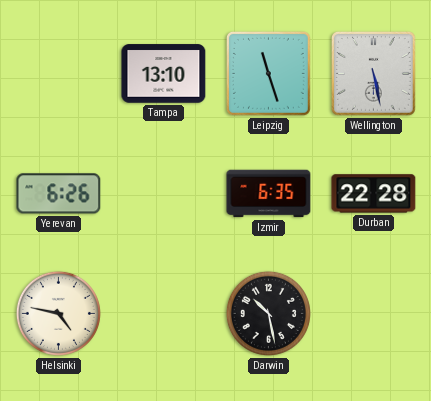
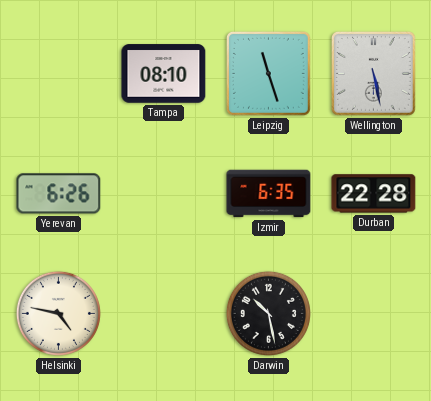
Tampa: 13:10 -> 08:10 (164, 74)
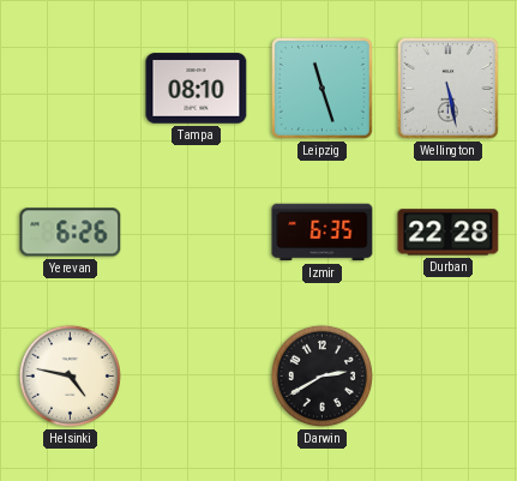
Darwin: 10:28 -> 2:40 (321, 375)
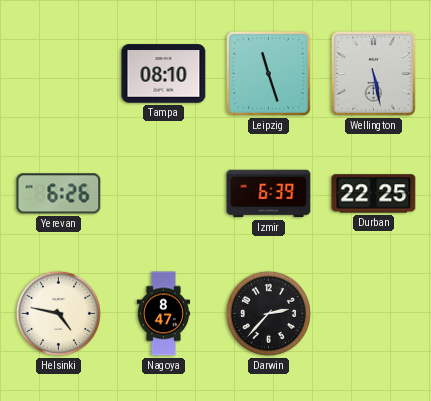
Izmir: 6:35 -> 6:39 (269, 194)
Durban: 22:28 -> 22:25 (374, 194)
Nagoya: none -> 8:47 (164, 314)
Darwin: 2:40 -> 2:37 (268, 313)
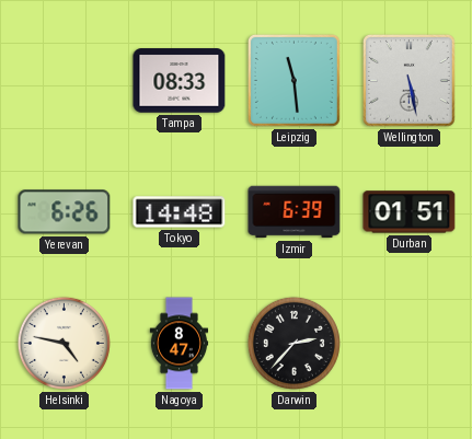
Tampa: 08:10 -> 08:33 (180, 81)
Leipzig: 11:27 -> 11:29 (293, 80)
Tokyo: none -> 14:48 (180, 212)
Durban: 22:25 -> 01:51 (410, 212)
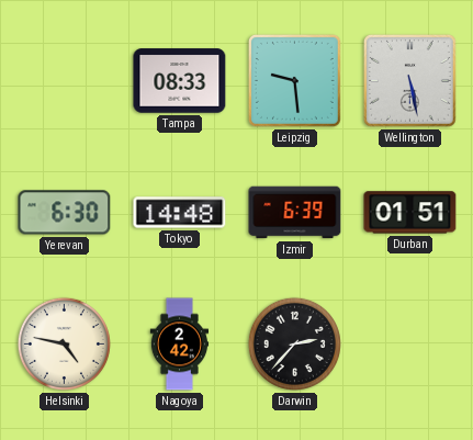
Leipzig: 11:29 -> 9:29 (294, 80)
Yerevan: 6:26 -> 6:30 (65, 213)
Nagoya: 8:47 -> 2:42 (180, 345)
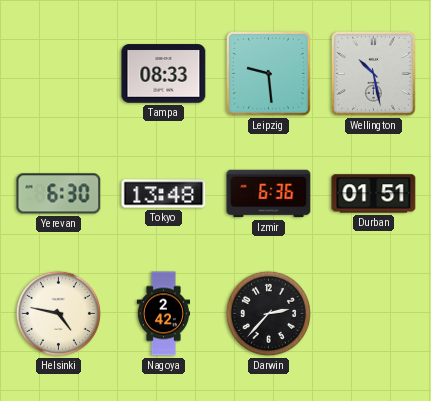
Wellington: 5:28 -> 10:28 (373, 73)
Tokyo: 14:48 -> 13:48 (164, 194)
Izmir: 6:39 -> 6:36 (269, 194)
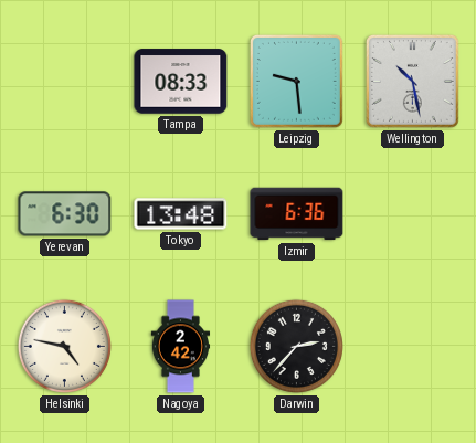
Durban: 01:51 -> none (374, 194)
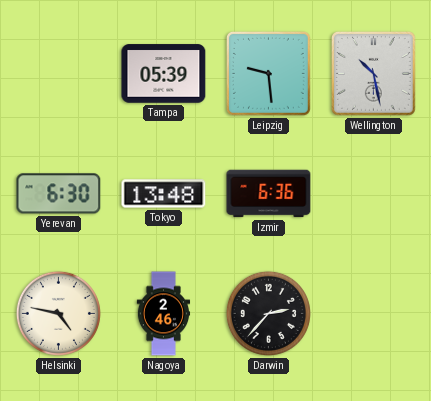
Tampa: 08:33 -> 05:39 (164, 74)
Nagoya: 2:42 -> 2:46 (164, 314)
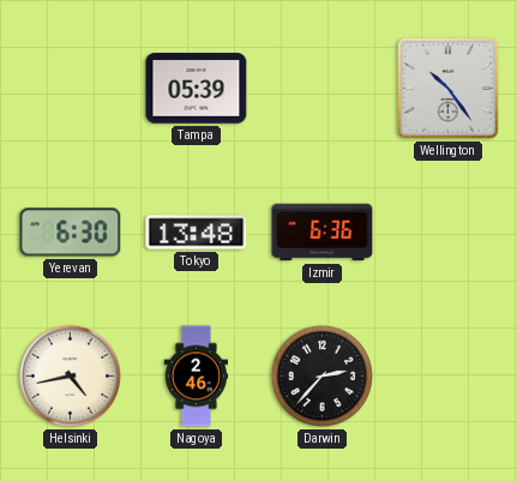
Leipzig: 9:29 -> none (268, 73)
Wellington: 10:28 -> 10:24 (447, 88)
Helsinki: 4:47 -> 4:43 (70, 375)
